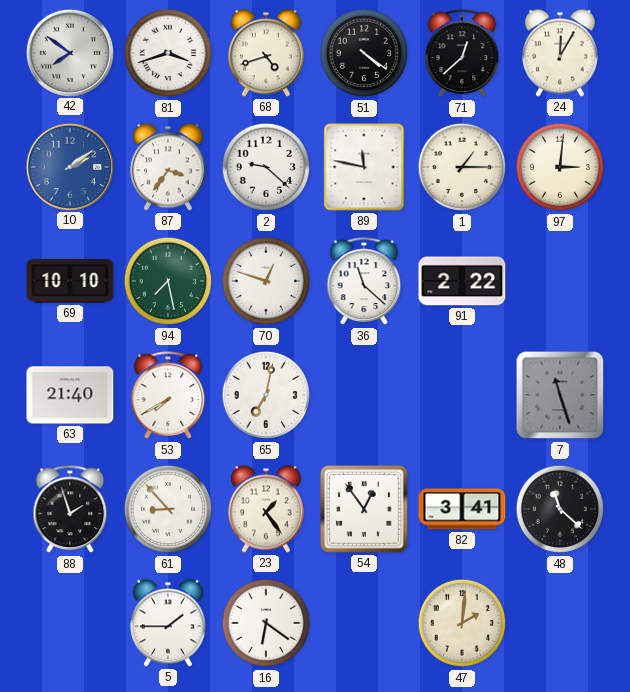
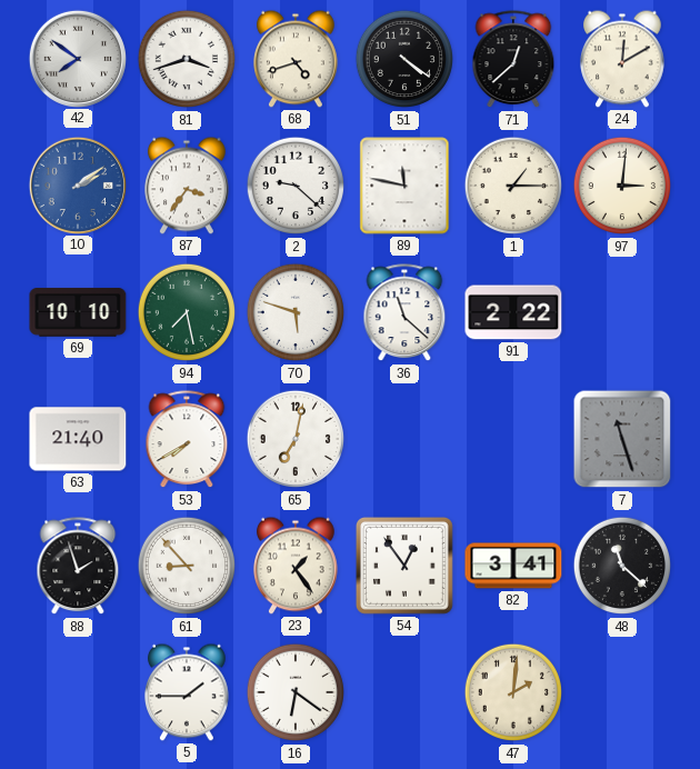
24: 12:05 -> 12:10 (623, 59)
70: 12:48 -> 5:48 (296, 312)
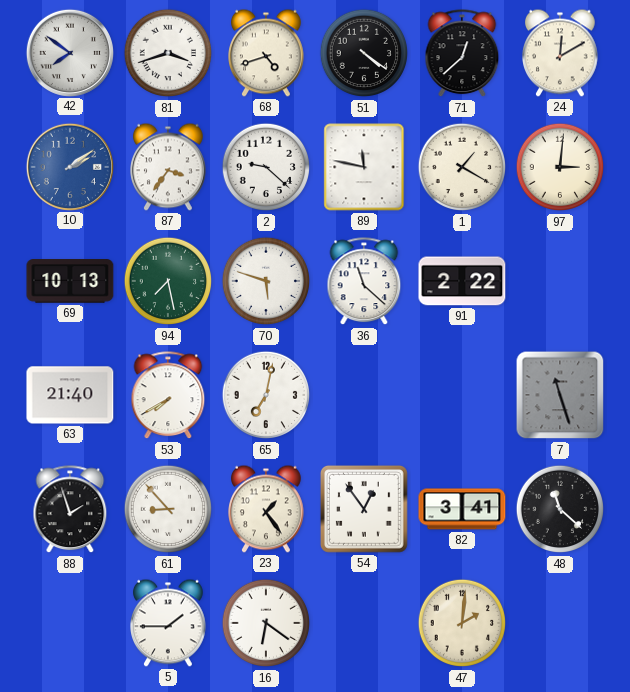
1: 1:15 -> 1:20 (462, 167)
69: 10:10 -> 10:13 (70, 281)
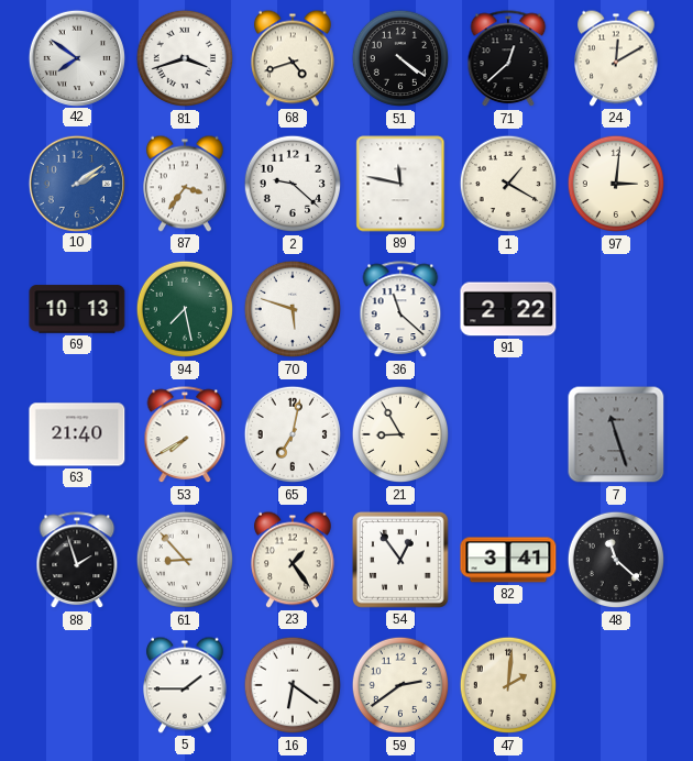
21: none -> 8:55 (400, 434)
59: none -> 2:39 (400, 685)
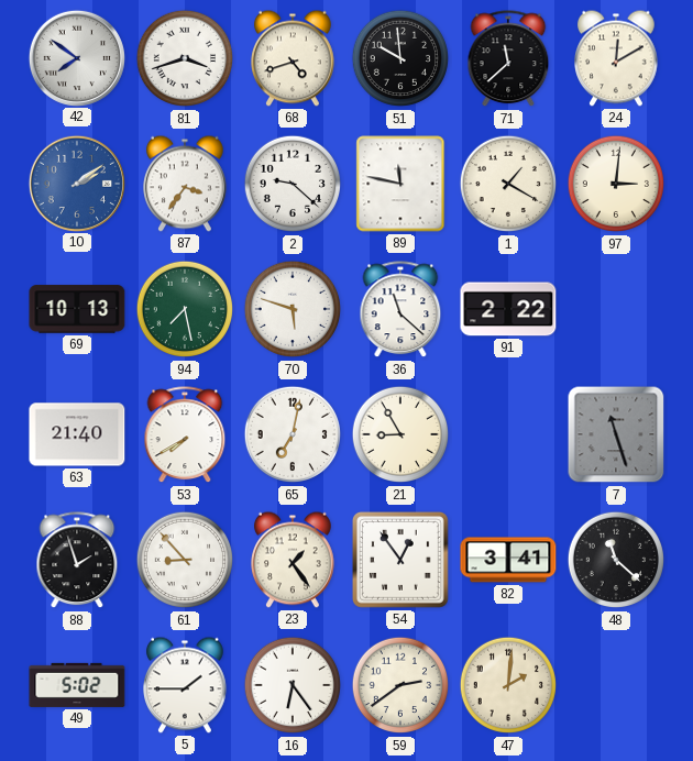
51: 4:21 -> 9:59 (400, 58)
71: 12:38 -> 11:38 (508, 59)
49: none -> 5:02 (77, 685)
16: 6:21 -> 6:24 (293, 685)
